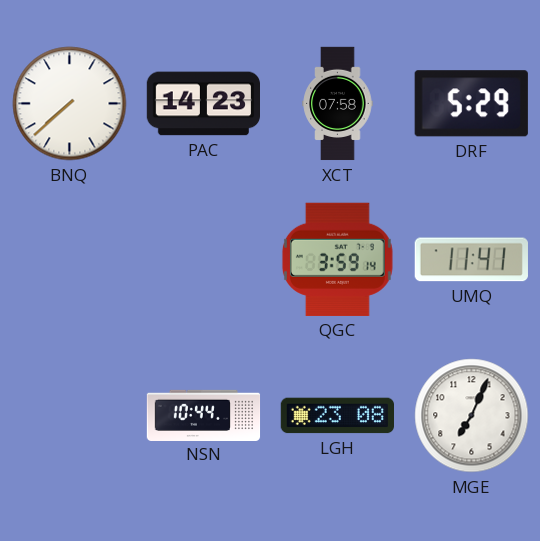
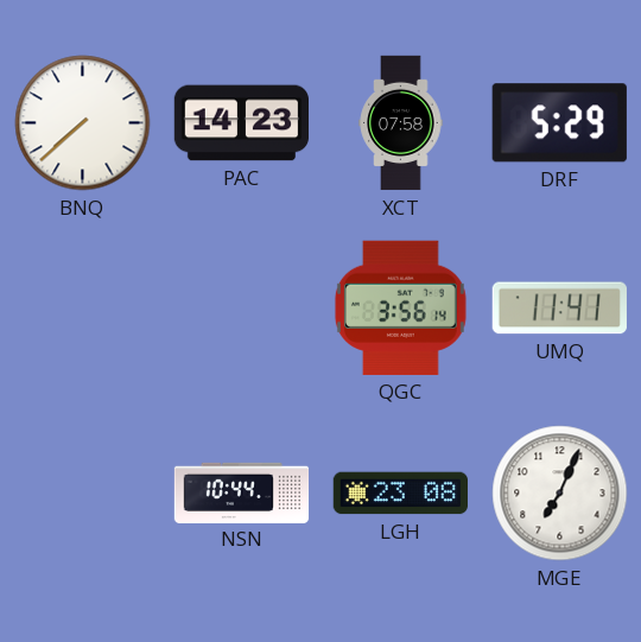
QGC: 3:59 -> 3:56 (400, 307)
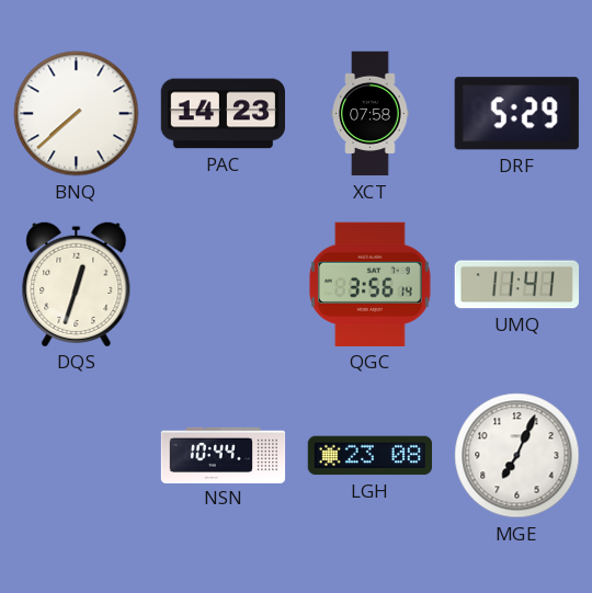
DQS: none -> 12:33 (77, 284)
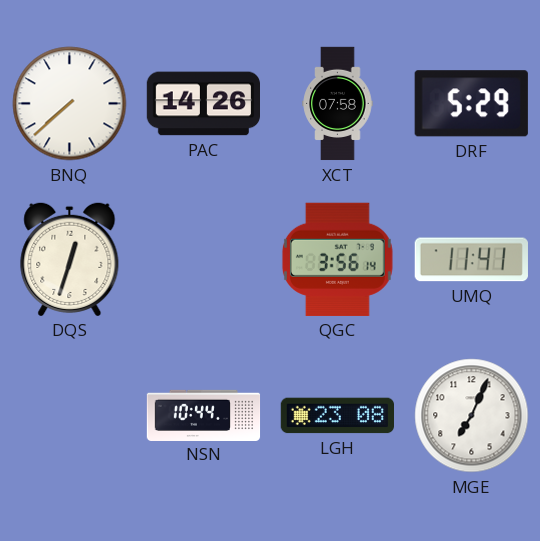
PAC: 14:23 -> 14:26 (204, 104)
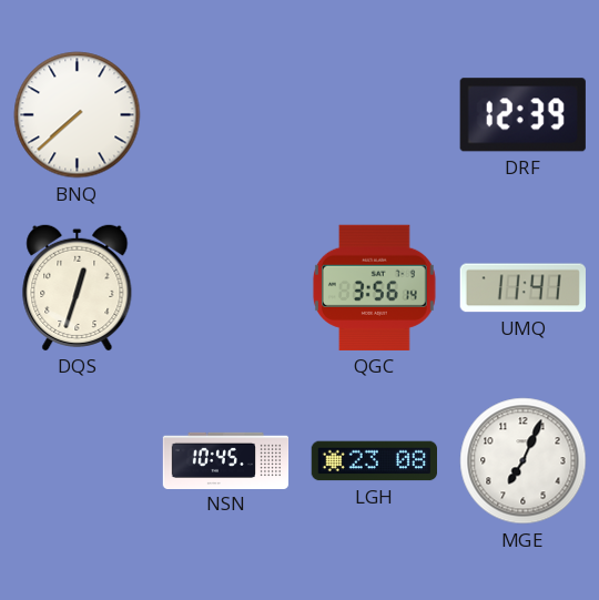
PAC: 14:26 -> none (204, 104)
XCT: 07:58 -> none (338, 104)
DRF: 5:29 -> 12:39 (522, 115)
NSN: 10:44 -> 10:45 (226, 460)
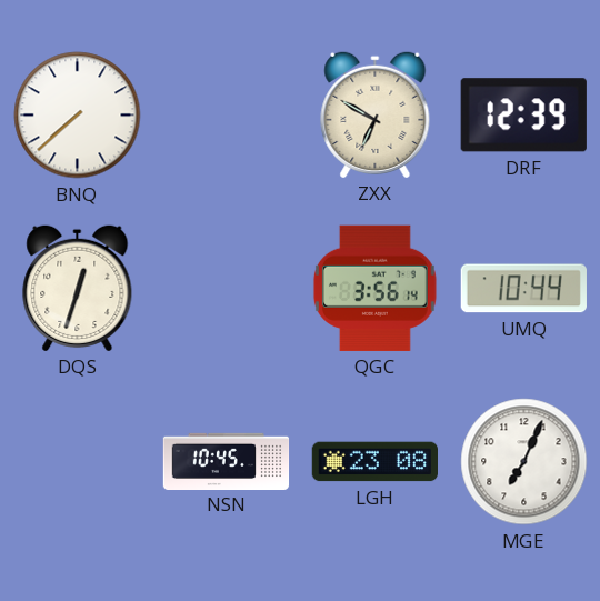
ZXX: none -> 6:50 (376, 114)
UMQ: 11:41 -> 10:44 (523, 289)
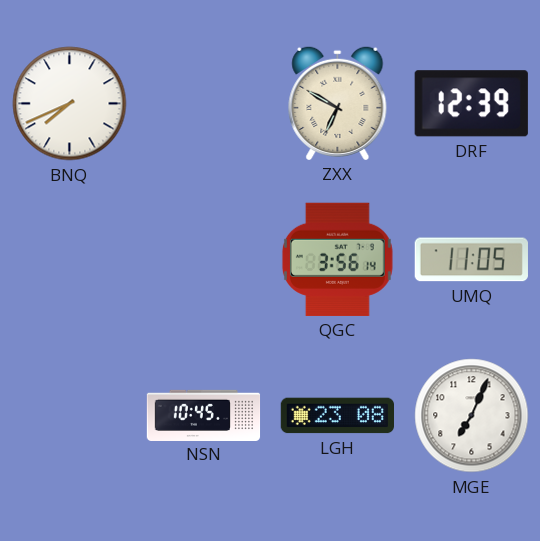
BNQ: 7:38 -> 7:41 (70, 104)
DQS: 12:33 -> none (78, 288)
UMQ: 10:44 -> 11:05 (471, 260)
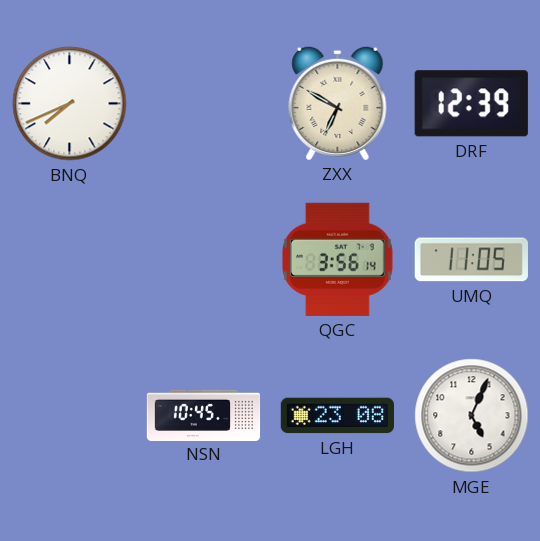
MGE: 7:04 -> 5:04 (472, 416)
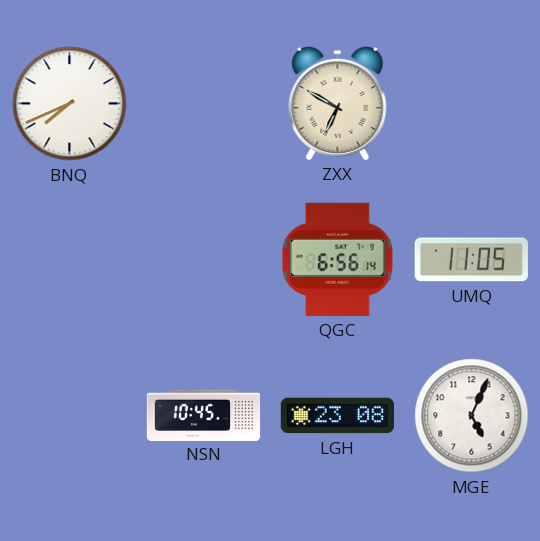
DRF: 12:39 -> none (471, 104)
QGC: 3:56 -> 6:56 (337, 259)
